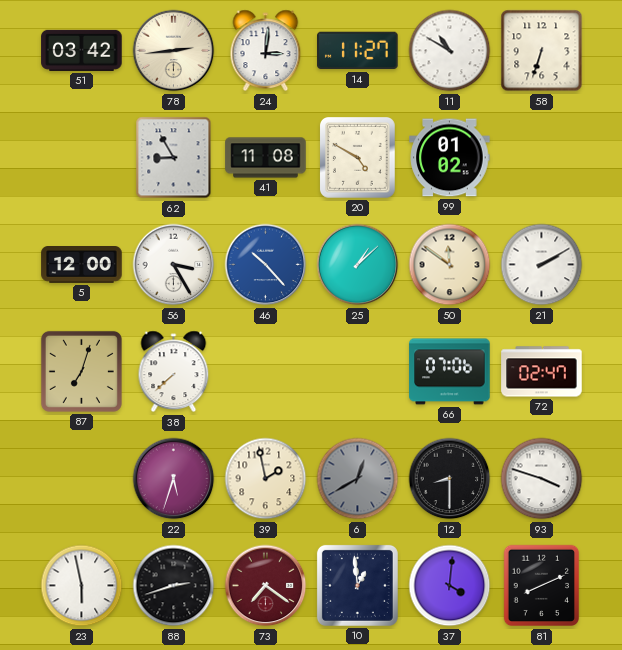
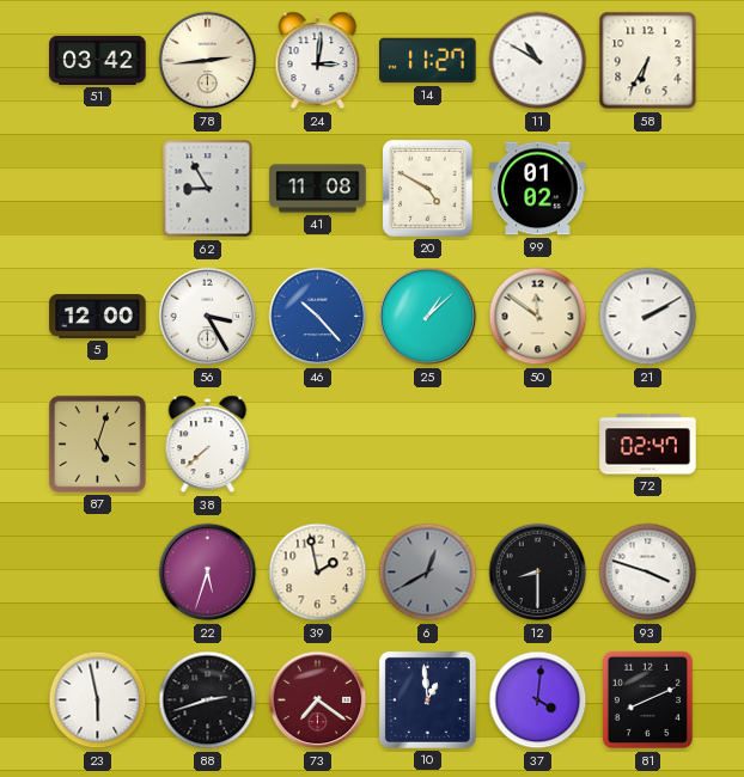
58: 6:33 -> 6:35 (648, 61)
87: 7:03 -> 5:03 (97, 443)
66: 07:06 -> none (450, 372)
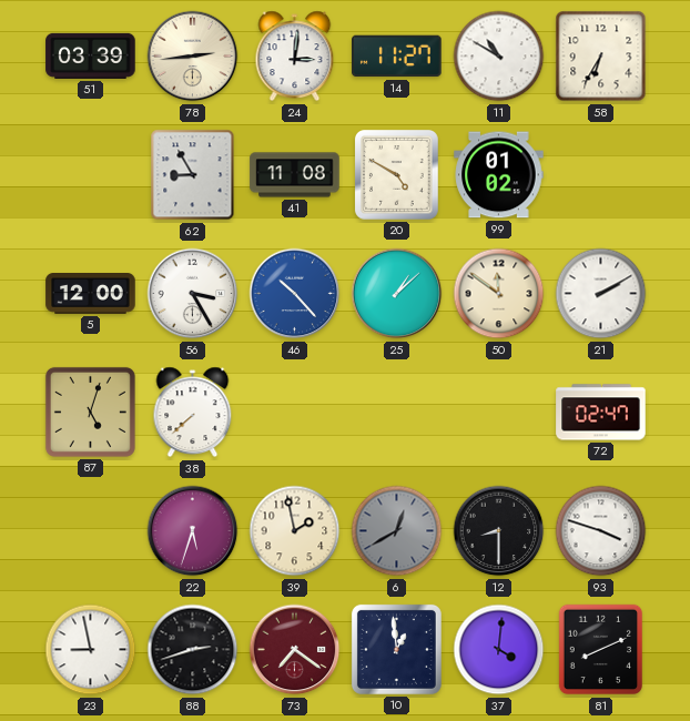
51: 03:42 -> 03:39 (91, 55)
23: 5:58 -> 8:58 (91, 650)
